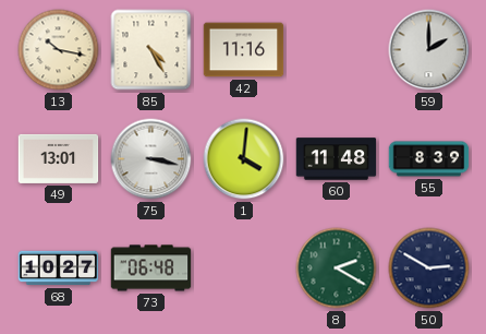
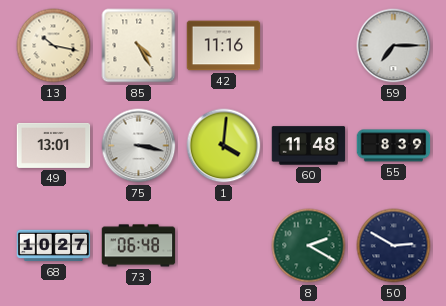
59: 2:00 -> 7:15 (394, 46)
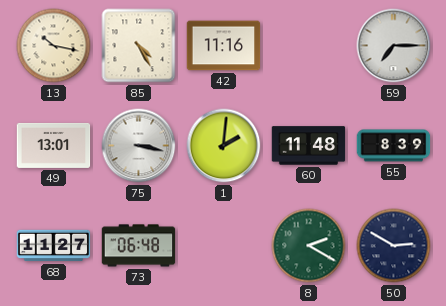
1: 4:01 -> 2:01 (224, 146)
68: 10:27 -> 11:27 (54, 246)
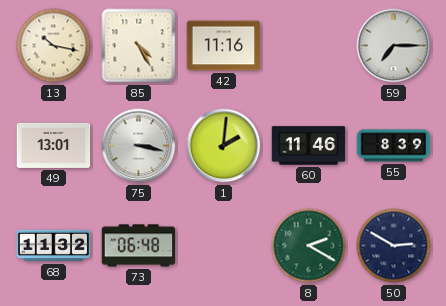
60: 11:48 -> 11:46 (309, 146)
68: 11:27 -> 11:32 (54, 246)
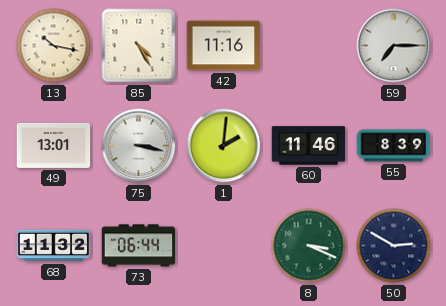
73: 06:48 -> 06:44 (139, 246)
8: 2:20 -> 3:19 (309, 246)
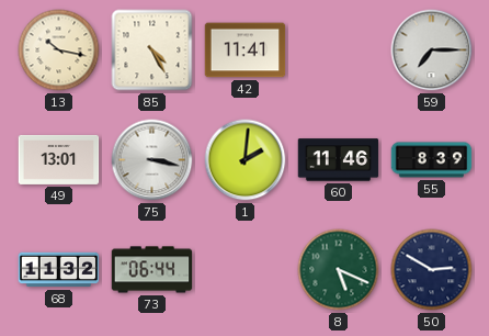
42: 11:16 -> 11:41 (246, 51)
8: 3:19 -> 5:19 (339, 270)
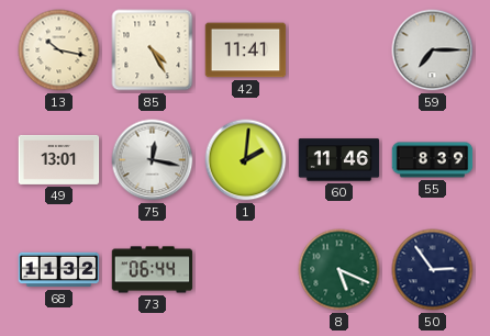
75: 3:17 -> 12:17 (153, 160)
50: 2:50 -> 2:54 (433, 270)
